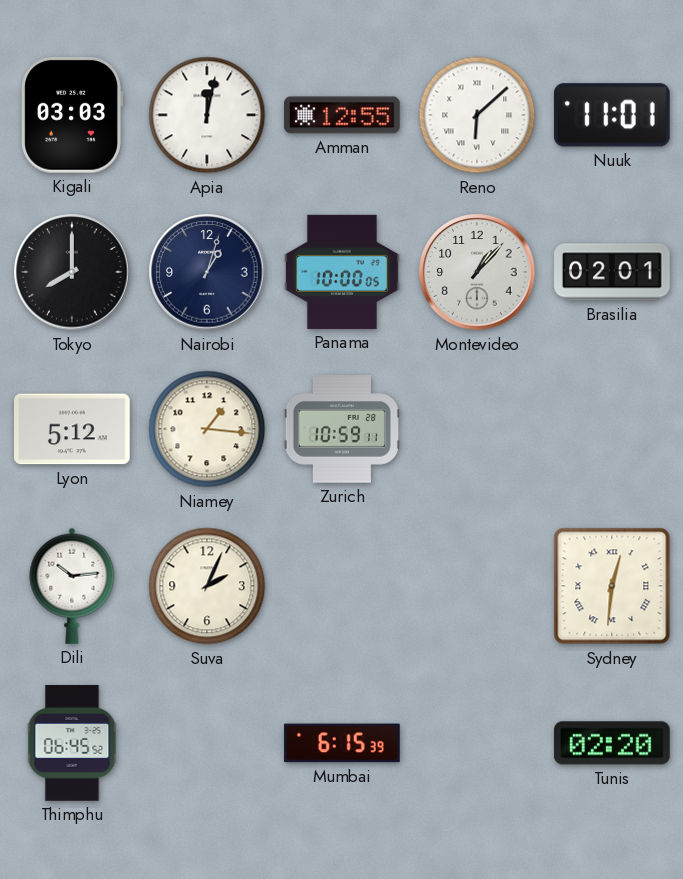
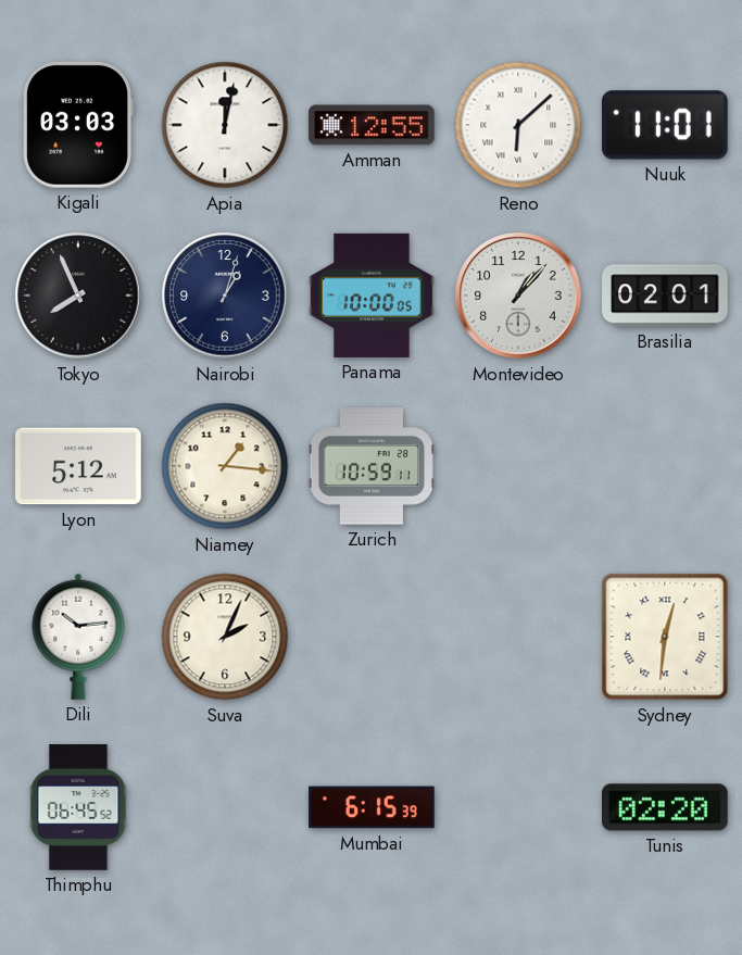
Tokyo: 8:00 -> 7:56 (78, 296)
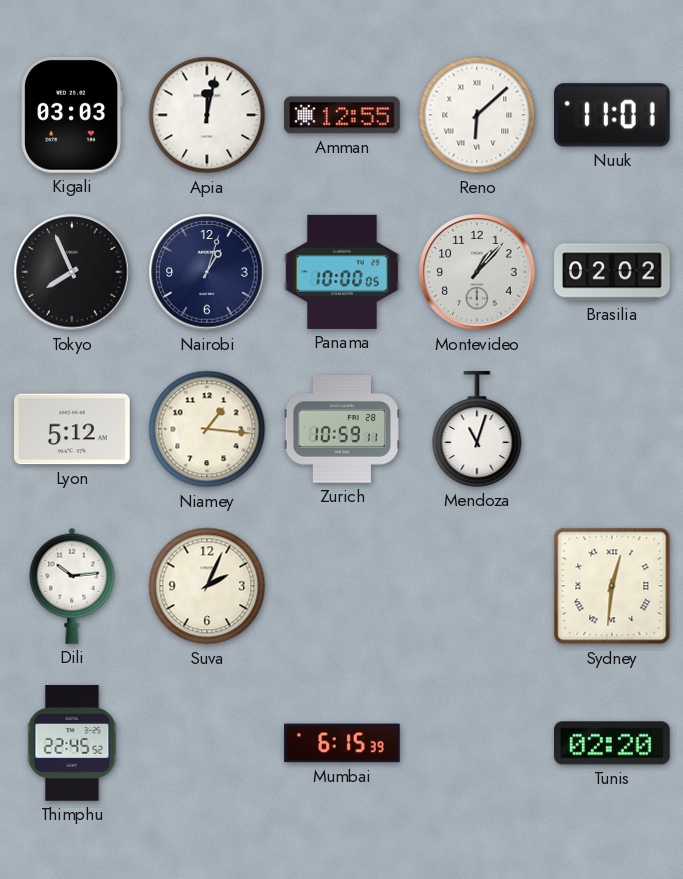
Brasilia: 02:01 -> 02:02 (612, 272)
Mendoza: none -> 11:03 (477, 429)
Thimphu: 06:45 -> 22:45 (72, 743)
